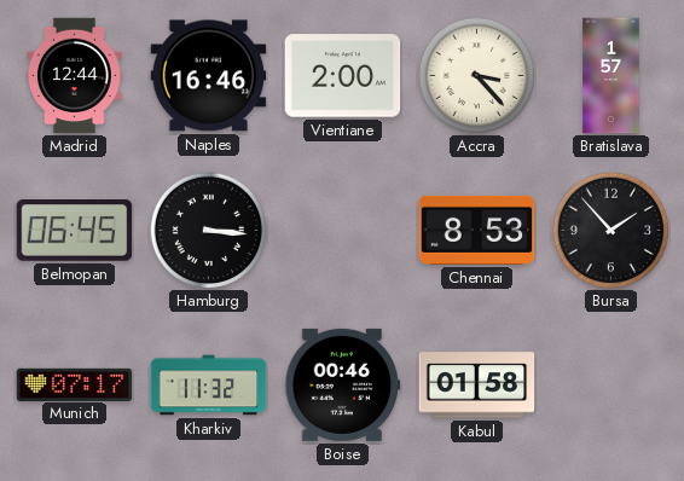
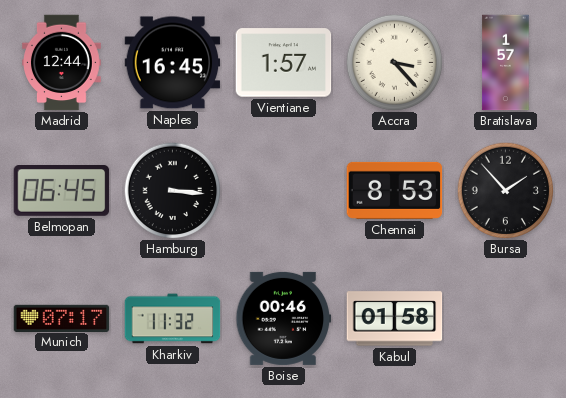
Naples: 16:46 -> 16:45 (173, 63)
Vientiane: 2:00 -> 1:57 (284, 63)
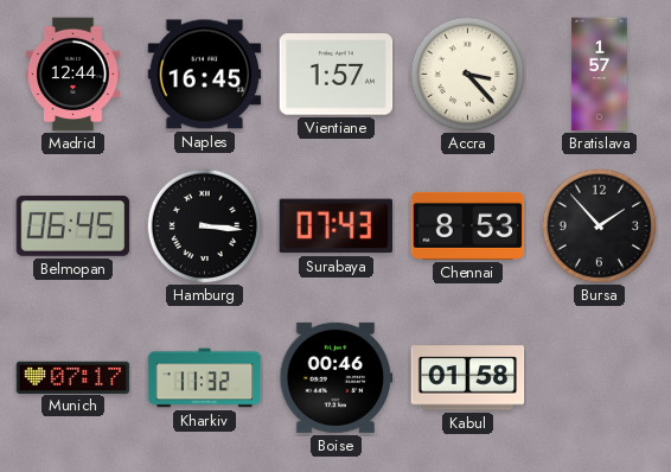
Surabaya: none -> 07:43 (335, 227)
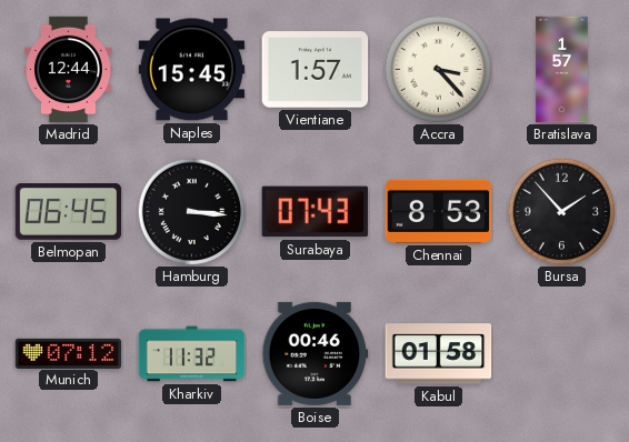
Naples: 16:45 -> 15:45 (192, 70)
Munich: 07:17 -> 07:12 (69, 353)
